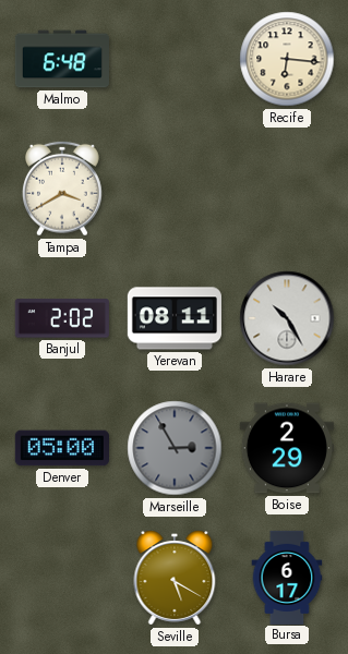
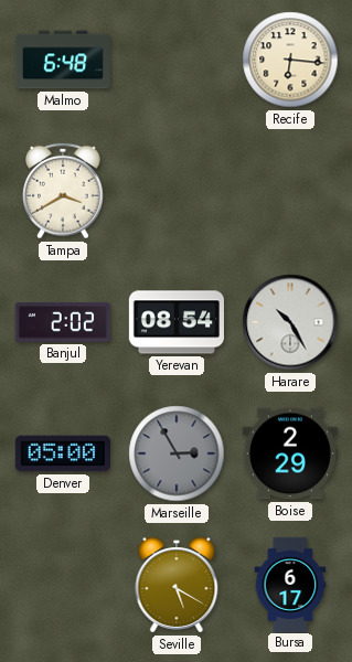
Yerevan: 08:11 -> 08:54 (177, 322)
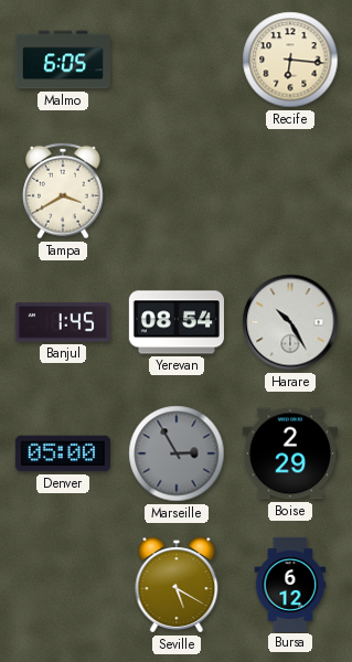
Malmo: 6:48 -> 6:05 (62, 60)
Banjul: 2:02 -> 1:45 (63, 322)
Bursa: 6:17 -> 6:12 (290, 584)
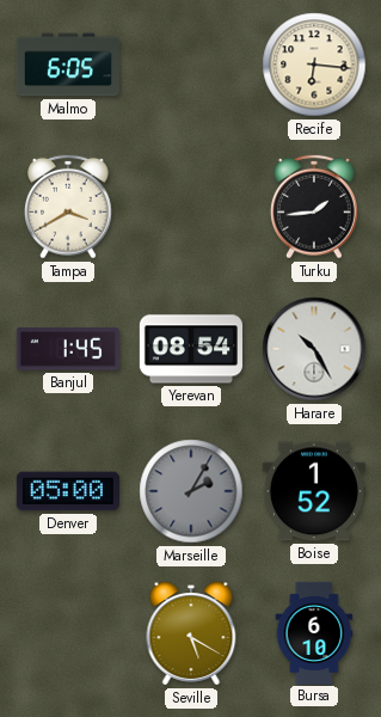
Turku: none -> 1:44 (315, 207)
Marseille: 2:55 -> 2:05 (191, 491)
Boise: 2:29 -> 1:52 (314, 491)
Bursa: 6:12 -> 6:10 (314, 632)
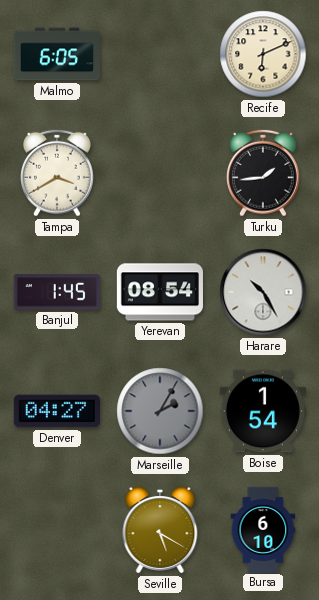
Recife: 6:16 -> 6:11 (263, 54)
Denver: 05:00 -> 04:27 (57, 411)
Boise: 1:52 -> 1:54 (263, 411)
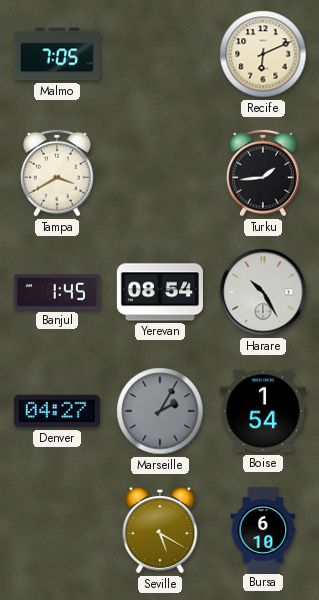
Malmo: 6:05 -> 7:05 (56, 54)
